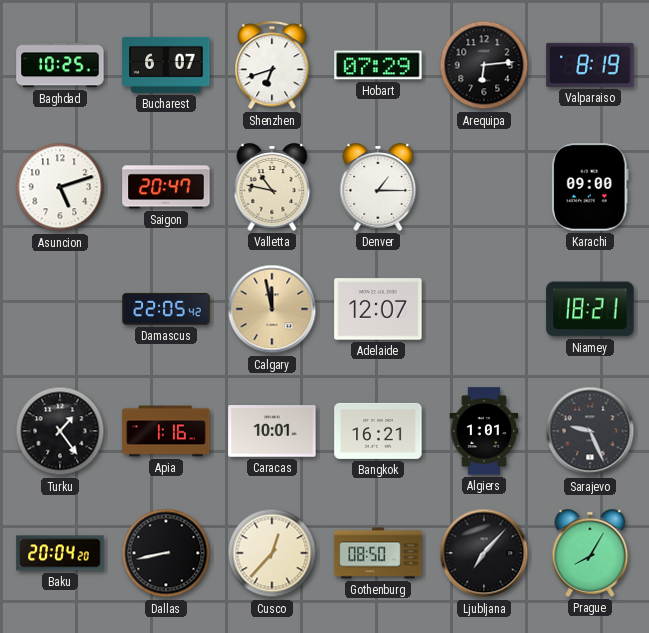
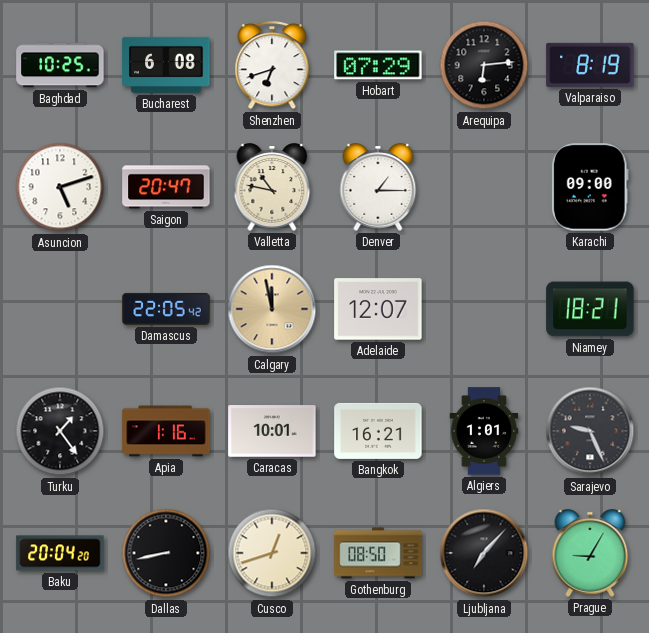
Bucharest: 6:07 -> 6:08 (166, 65)
Cusco: 12:37 -> 12:42 (272, 553)
Prague: 8:05 -> 9:05 (590, 553)
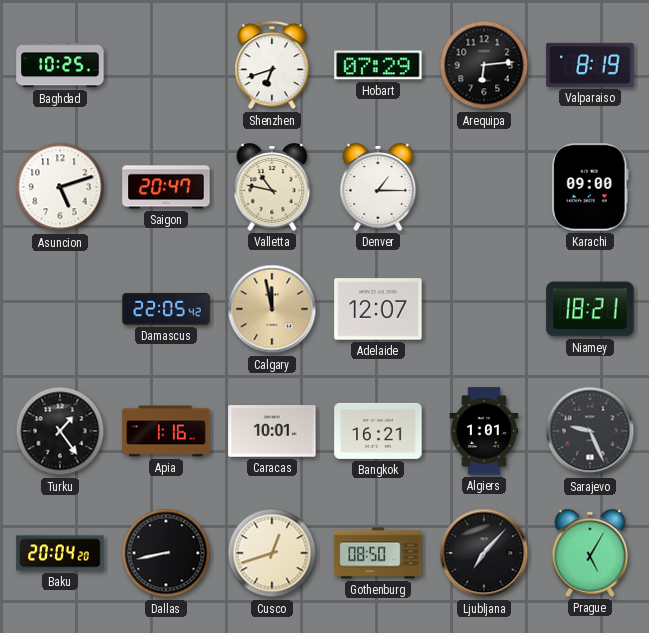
Bucharest: 6:08 -> none (166, 65)
Prague: 9:05 -> 5:05 (590, 553)
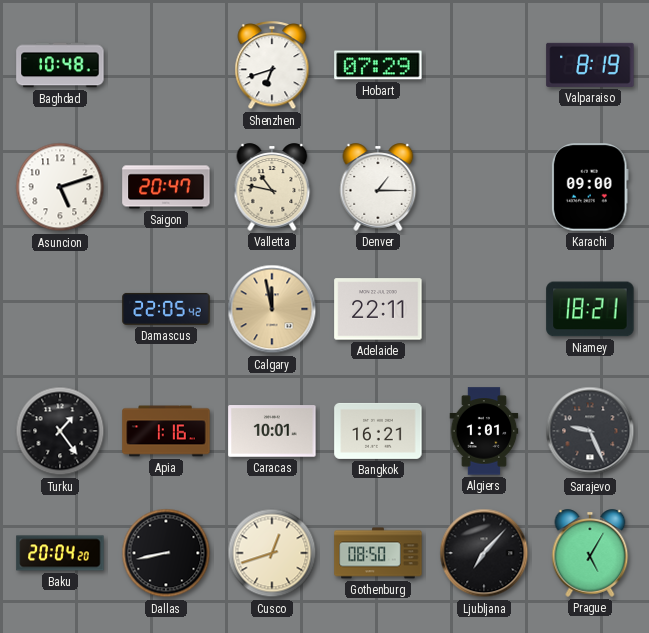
Baghdad: 10:25 -> 10:48 (60, 65)
Arequipa: 6:14 -> none (484, 65)
Adelaide: 12:07 -> 22:11 (378, 309)
